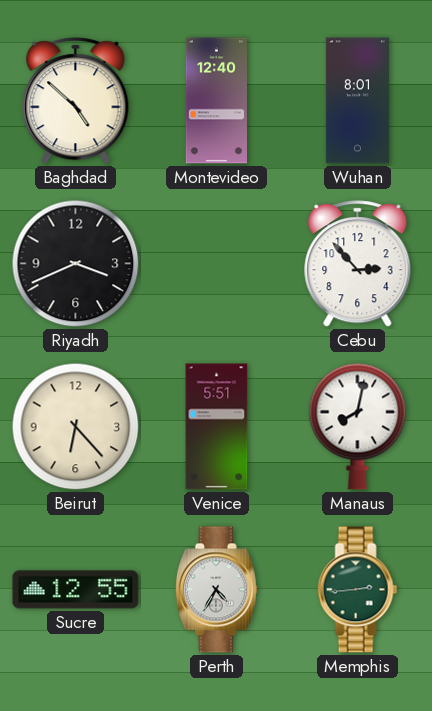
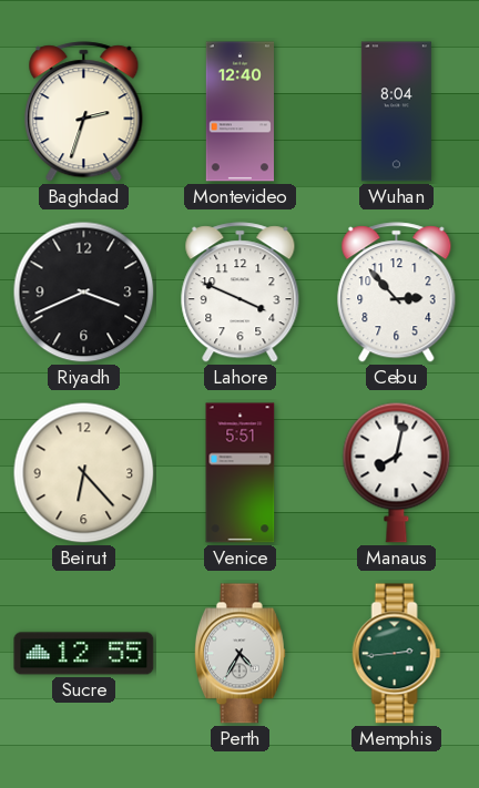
Baghdad: 4:52 -> 2:33 (84, 112)
Wuhan: 8:01 -> 8:04 (396, 112)
Lahore: none -> 3:49 (241, 293)
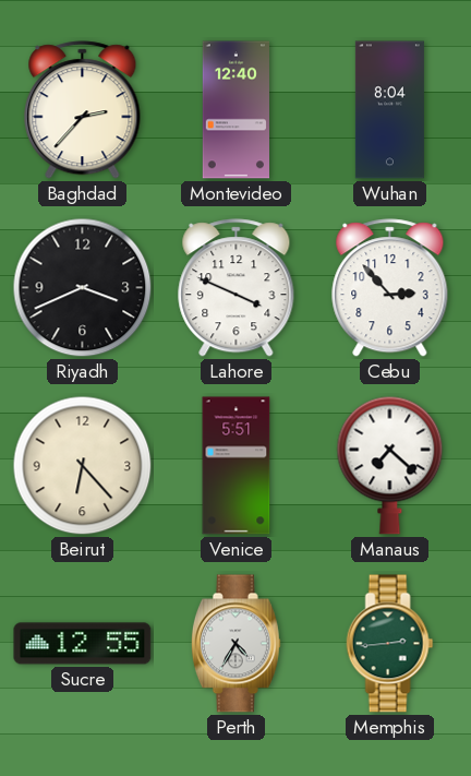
Baghdad: 2:33 -> 2:37 (83, 110)
Manaus: 8:02 -> 7:22 (390, 465)
